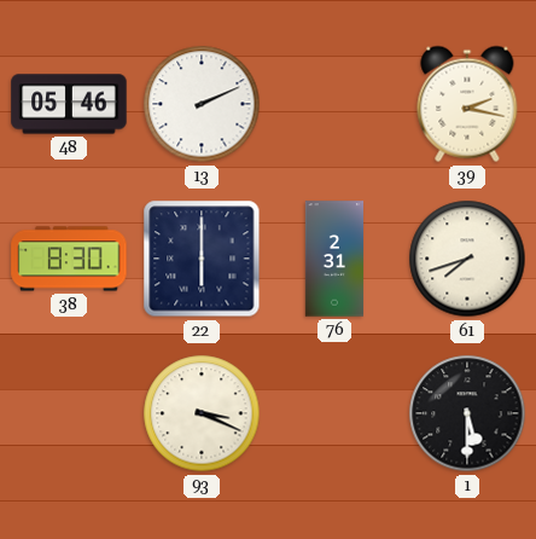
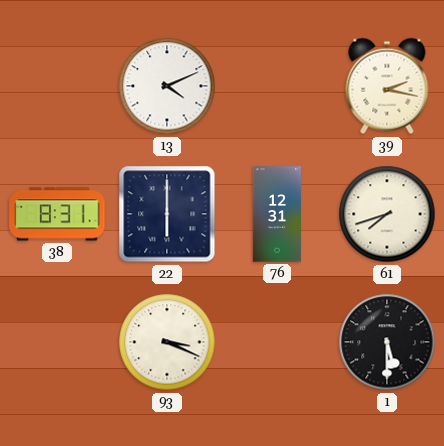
48: 05:46 -> none (69, 104)
13: 2:11 -> 4:11 (167, 86)
38: 8:30 -> 8:31 (57, 214)
76: 2:31 -> 12:31 (276, 214)
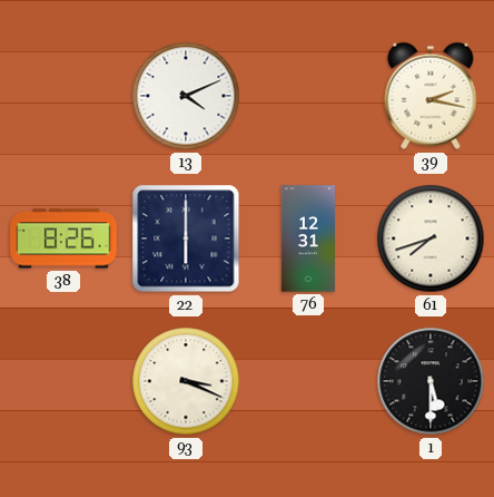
38: 8:31 -> 8:26 (63, 238)
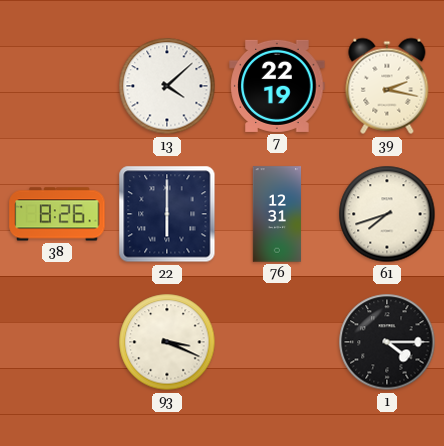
13: 4:11 -> 4:08 (167, 86)
7: none -> 22:19 (277, 86)
1: 5:30 -> 4:15 (387, 342)
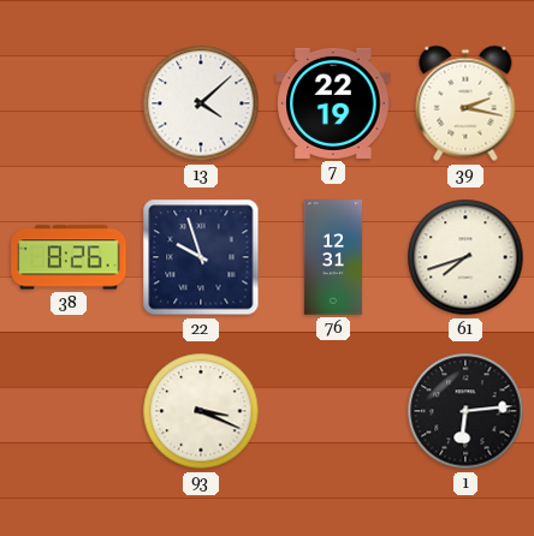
22: 6:00 -> 9:57 (201, 257)
1: 4:15 -> 6:14 (465, 411)
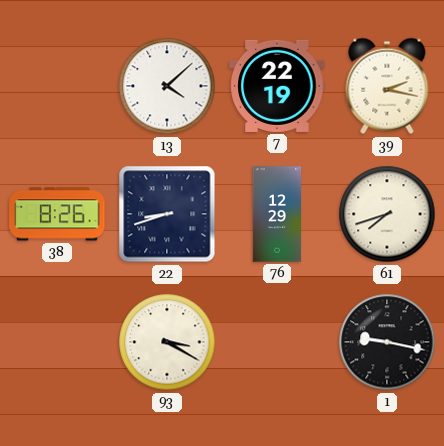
22: 9:57 -> 8:42 (167, 214)
76: 12:31 -> 12:29 (276, 214)
93: 3:19 -> 3:20 (167, 342)
1: 6:14 -> 9:17 (387, 342)
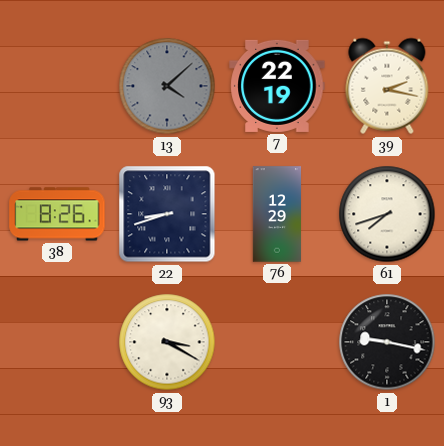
13 dial: white -> grey (167, 86)
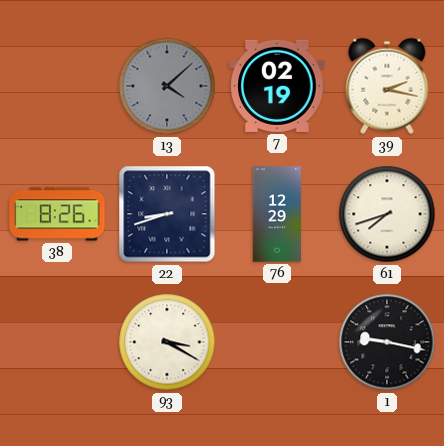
7: 22:19 -> 02:19 (277, 86)
